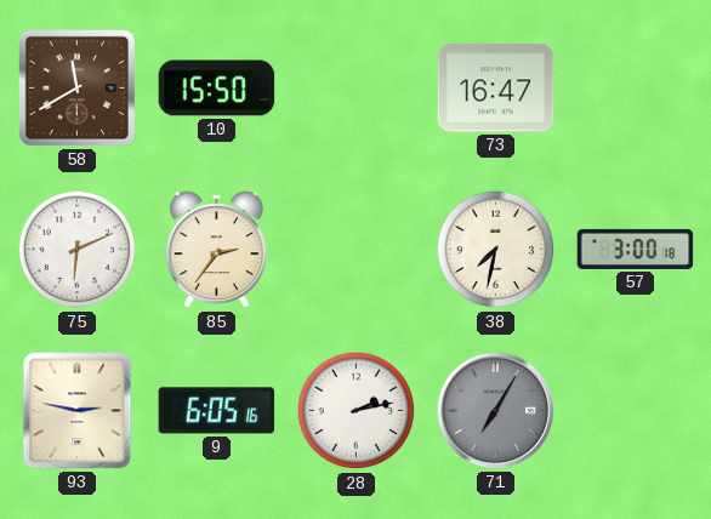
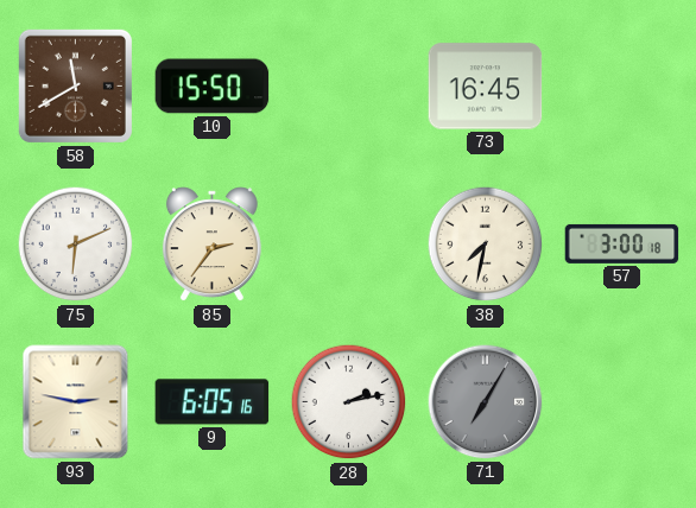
73: 16:47 -> 16:45 (486, 87)
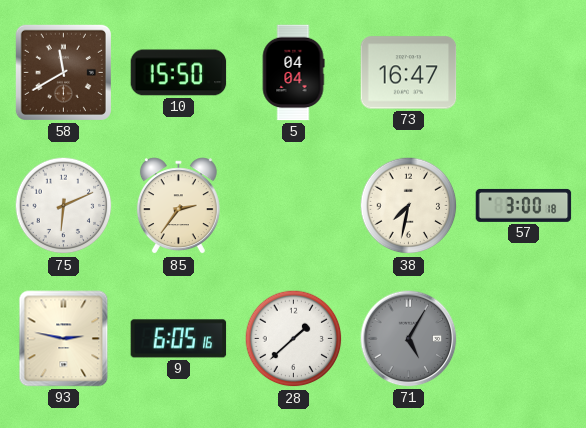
5: none -> 04:04 (293, 73)
73: 16:45 -> 16:47 (409, 73)
28: 2:13 -> 1:38 (294, 339)
71: 7:05 -> 5:05 (409, 339)
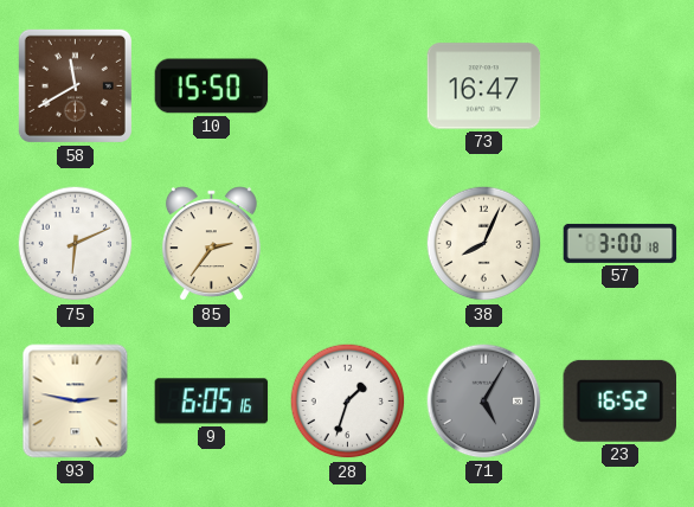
5: 04:04 -> none (293, 73)
38: 7:32 -> 8:04 (484, 244)
28: 1:38 -> 1:33 (348, 402)
23: none -> 16:52 (619, 400)
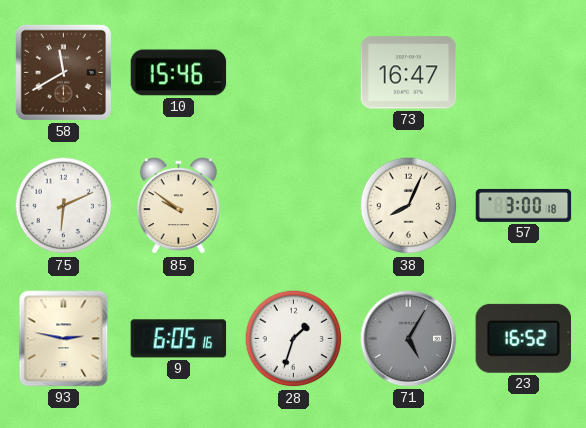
10: 15:50 -> 15:46 (179, 73)
85: 2:36 -> 9:51 (178, 206)
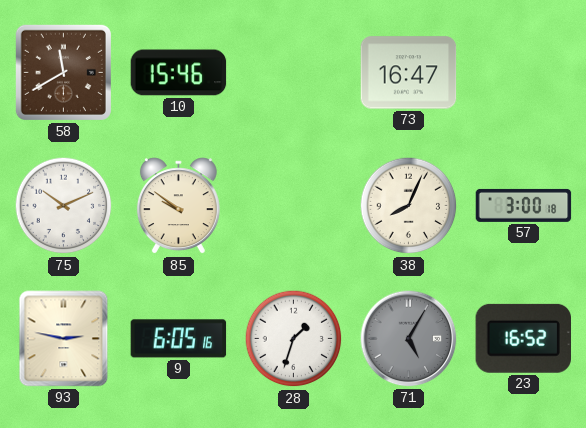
75: 6:11 -> 10:11 (64, 206)
